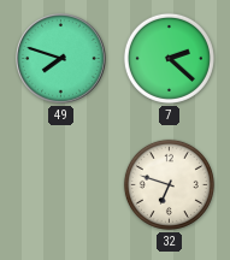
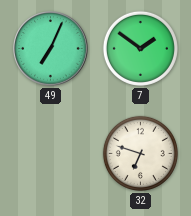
49: 7:48 -> 7:04 (51, 49)
7: 2:22 -> 1:51 (140, 48)
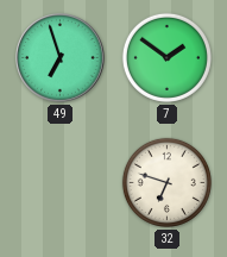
49: 7:04 -> 6:57 (61, 58)
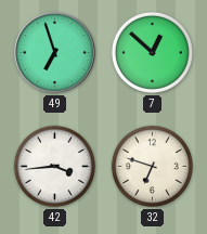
7: 1:51 -> 12:52 (152, 52)
42: none -> 3:44 (54, 166)
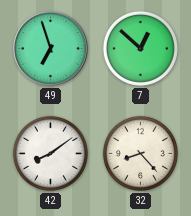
42: 3:44 -> 8:09 (50, 153)
32: 6:48 -> 8:23 (140, 153)
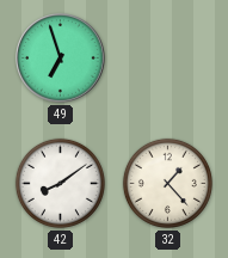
7: 12:52 -> none (140, 48)
32: 8:23 -> 1:23 (167, 183)
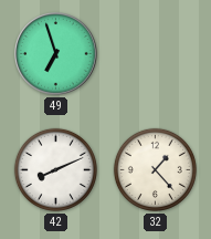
42: 8:09 -> 8:11 (55, 169)
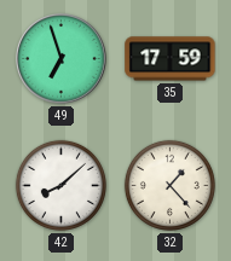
35: none -> 17:59 (171, 59)
42: 8:11 -> 8:08 (60, 185)
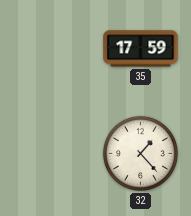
49: 6:57 -> none (62, 59)
42: 8:08 -> none (60, 185)
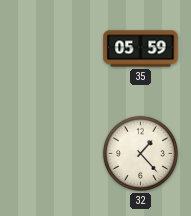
35: 17:59 -> 05:59 (141, 49)
